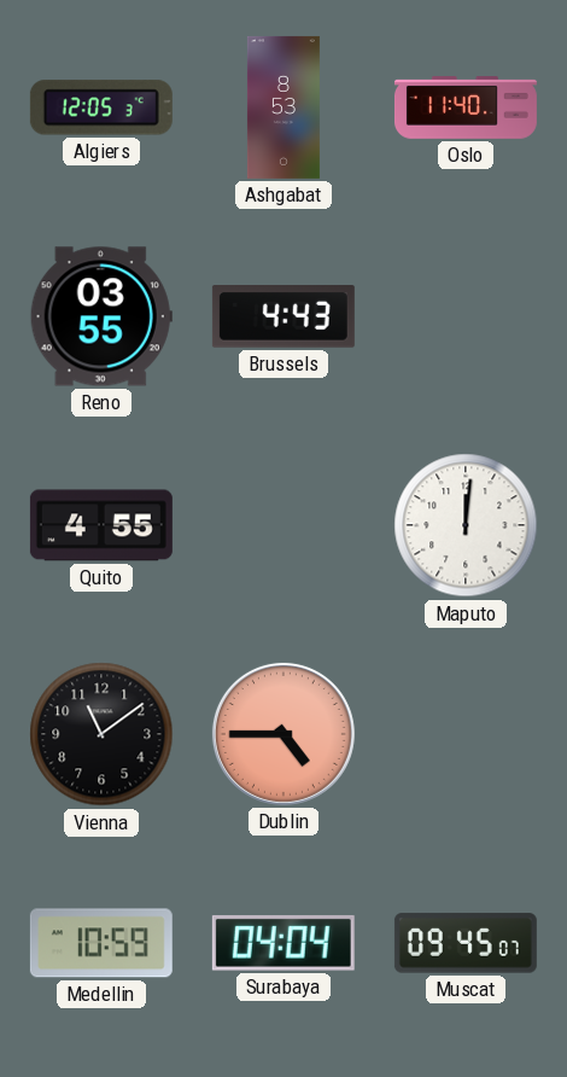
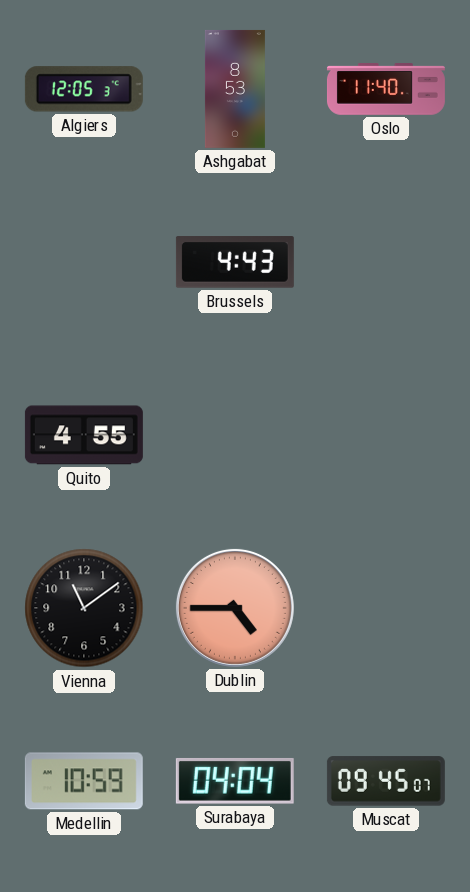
Reno: 03:55 -> none (101, 316)
Maputo: 12:01 -> none (466, 525)
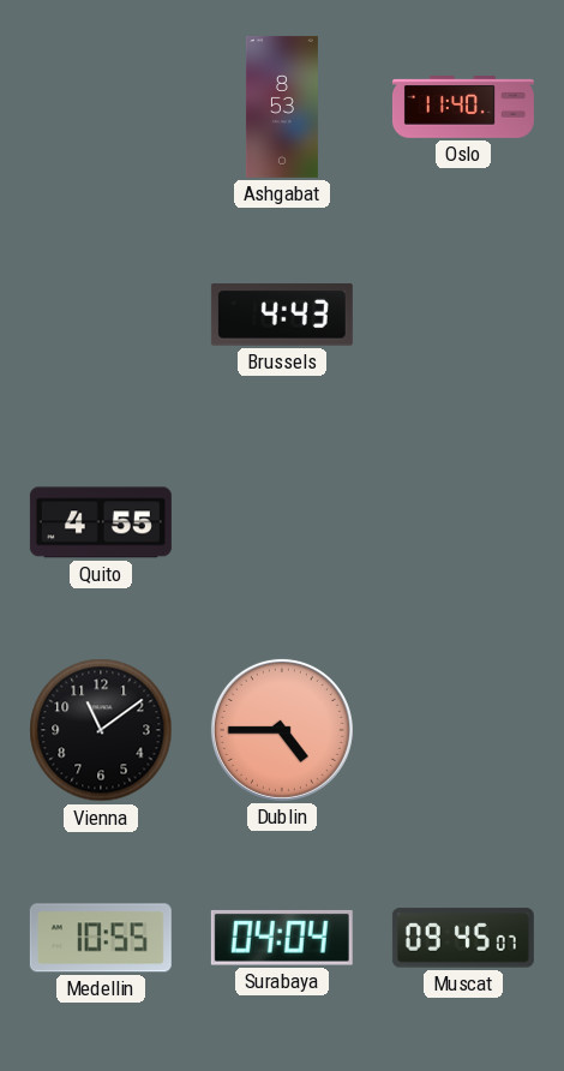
Algiers: 12:05 -> none (84, 89)
Medellin: 10:59 -> 10:55 (101, 938)
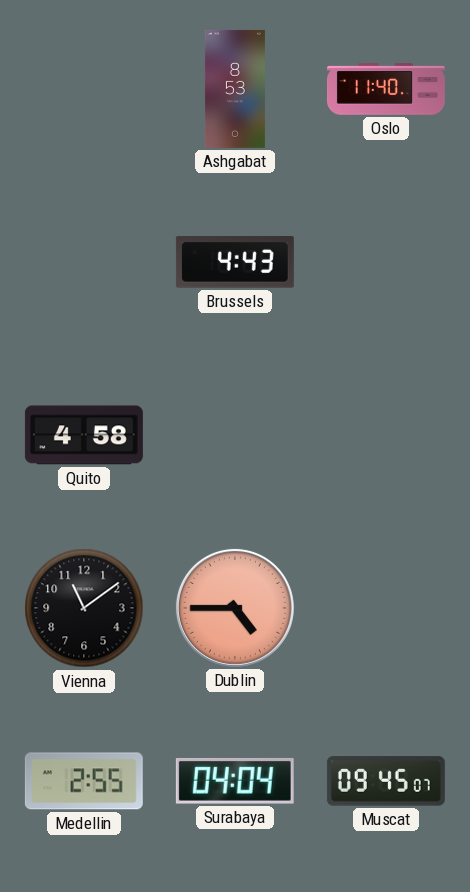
Quito: 4:55 -> 4:58 (84, 435)
Medellin: 10:55 -> 2:55 (84, 781)
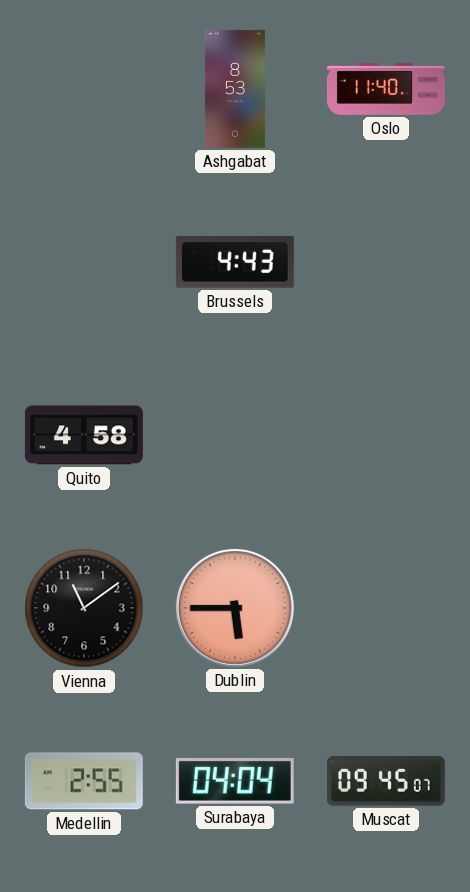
Dublin: 4:45 -> 5:45 (235, 608)
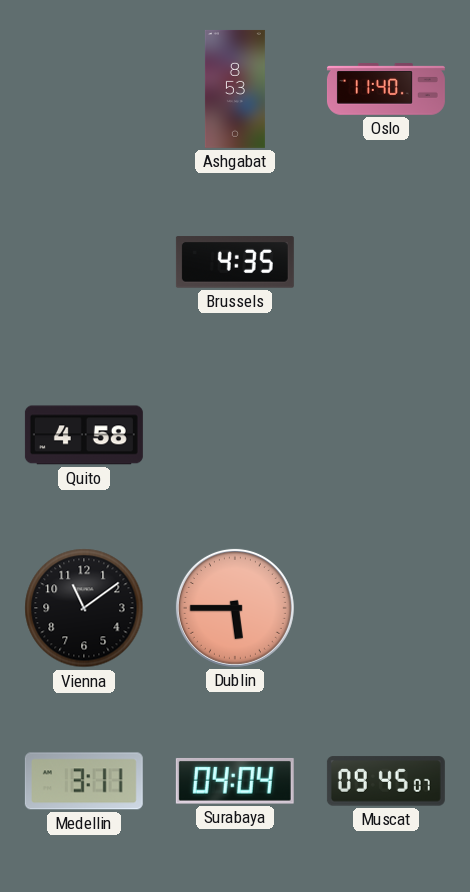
Brussels: 4:43 -> 4:35 (235, 262)
Medellin: 2:55 -> 3:11 (84, 781)
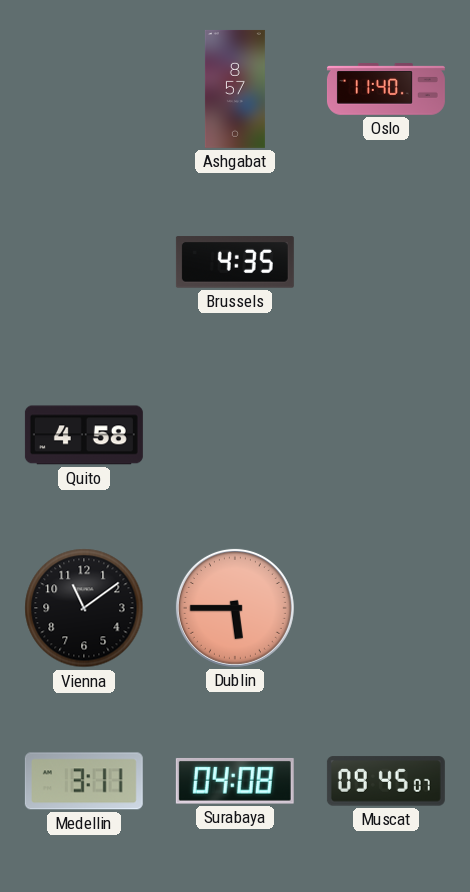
Ashgabat: 8:53 -> 8:57 (235, 89)
Surabaya: 04:04 -> 04:08 (235, 781)
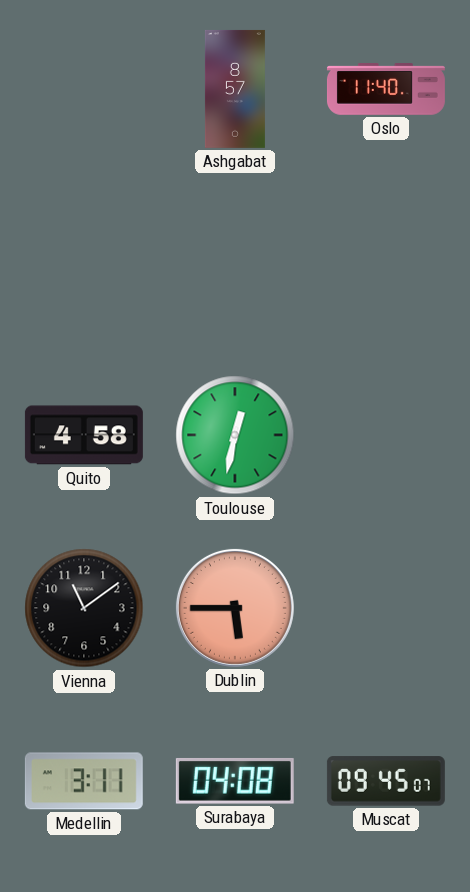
Brussels: 4:35 -> none (235, 262)
Toulouse: none -> 12:32 (235, 435)
